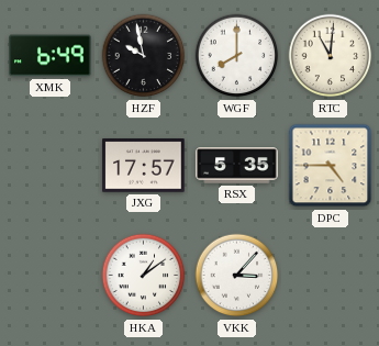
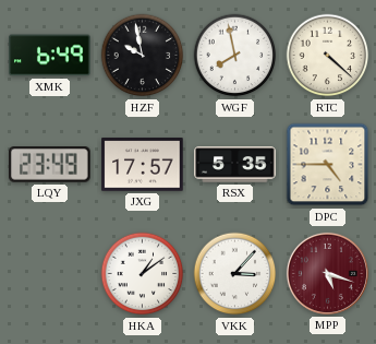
WGF: 8:00 -> 7:58 (235, 56)
RTC: 11:01 -> 4:22 (328, 56)
LQY: none -> 23:49 (50, 165)
MPP: none -> 5:18 (327, 273)
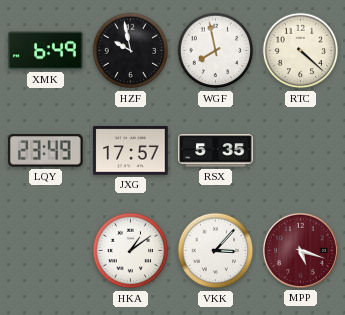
DPC: 4:45 -> none (328, 165)
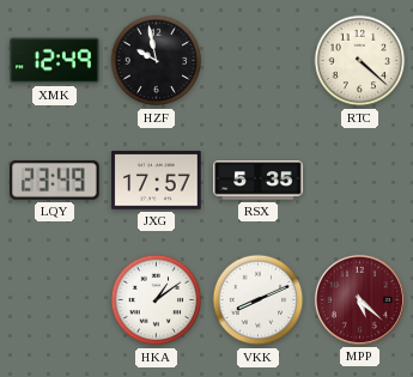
XMK: 6:49 -> 12:49 (55, 61)
WGF: 7:58 -> none (216, 51)
VKK: 3:07 -> 8:11 (259, 300)
MPP: 5:18 -> 5:22 (359, 299)
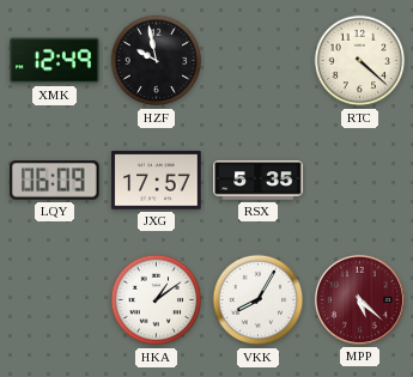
LQY: 23:49 -> 06:09 (55, 181)
VKK: 8:11 -> 8:05 (259, 300)
